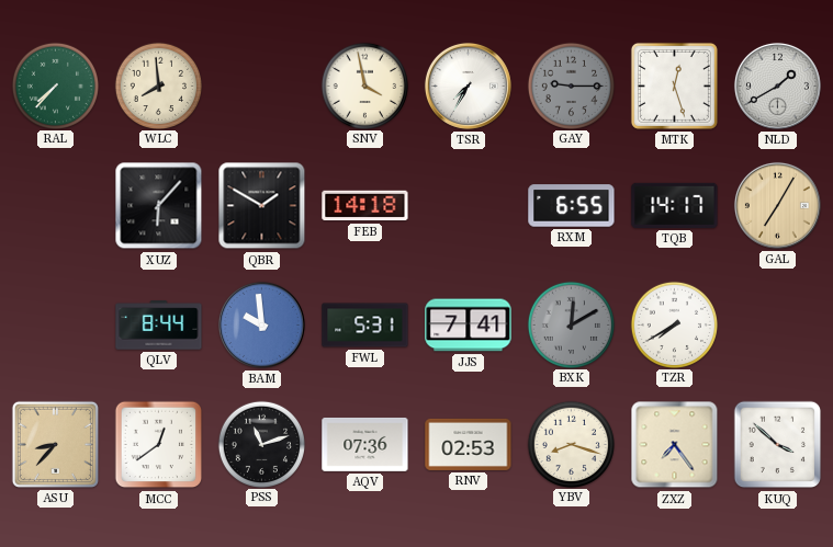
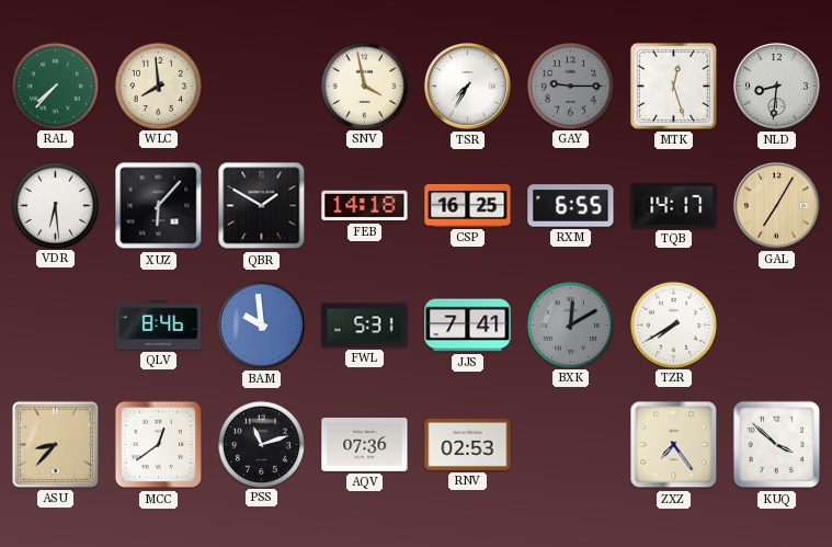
NLD: 1:40 -> 8:31 (776, 86)
VDR: none -> 6:29 (55, 205)
CSP: none -> 16:25 (468, 205)
QLV: 8:44 -> 8:46 (159, 326)
YBV: 8:18 -> none (571, 444)
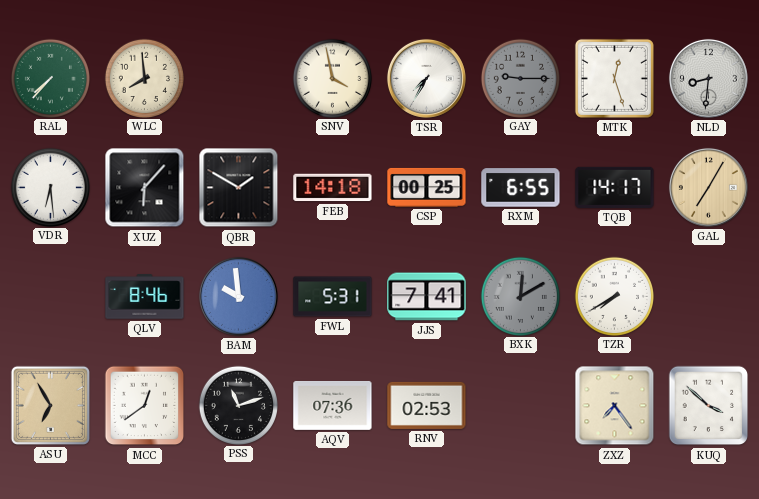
CSP: 16:25 -> 00:25 (427, 187)
ASU: 8:37 -> 6:55 (50, 405)
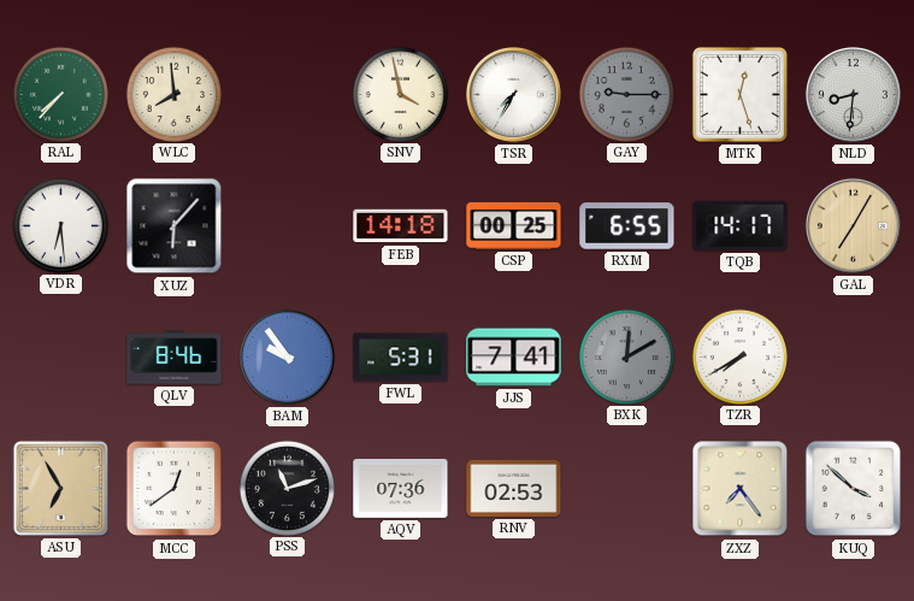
QBR: 1:50 -> none (239, 188)
BAM: 9:59 -> 9:54 (287, 357)
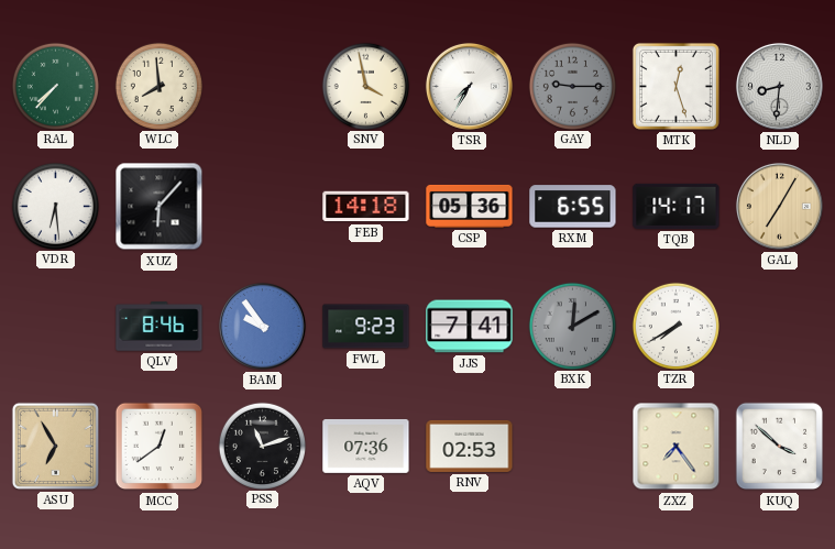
CSP: 00:25 -> 05:36 (470, 206)
FWL: 5:31 -> 9:23 (366, 327)
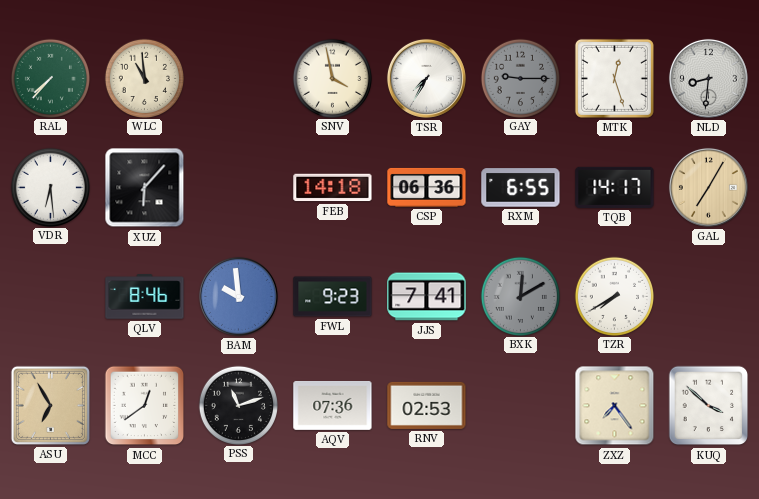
WLC: 7:59 -> 10:59 (144, 78)
CSP: 05:36 -> 06:36 (427, 187)
BAM: 9:54 -> 9:59 (238, 296)
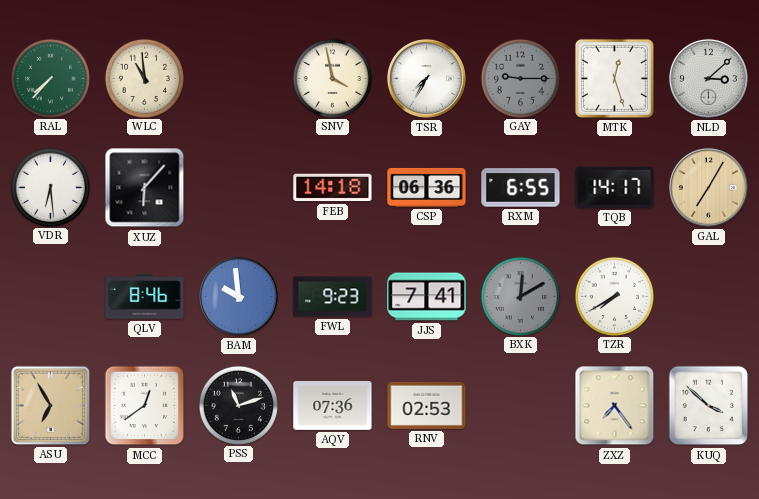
NLD: 8:31 -> 3:08 (708, 78)
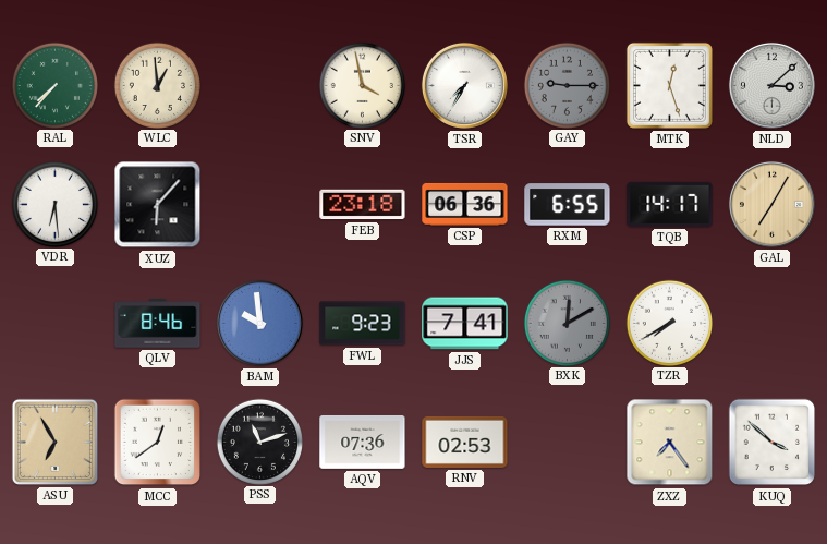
WLC: 10:59 -> 12:59 (157, 85)
FEB: 14:18 -> 23:18 (363, 205)
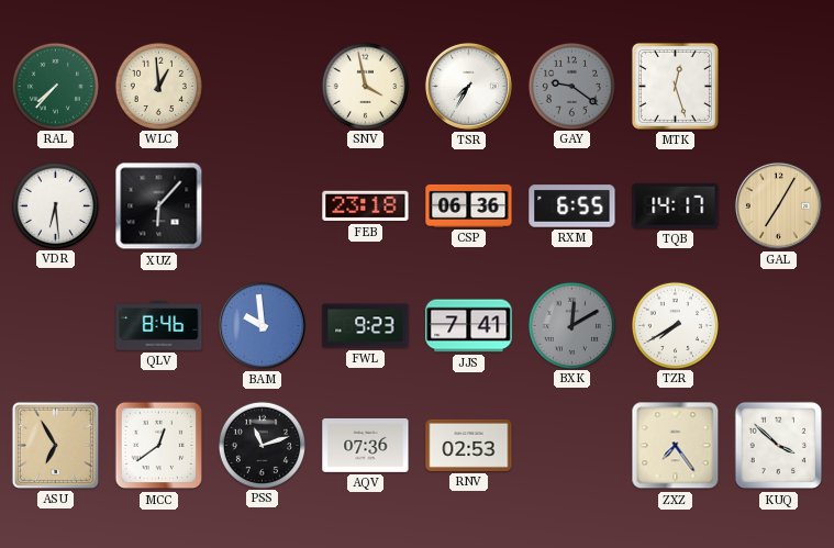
GAY: 9:15 -> 9:21 (571, 86)
NLD: 3:08 -> none (771, 85)
